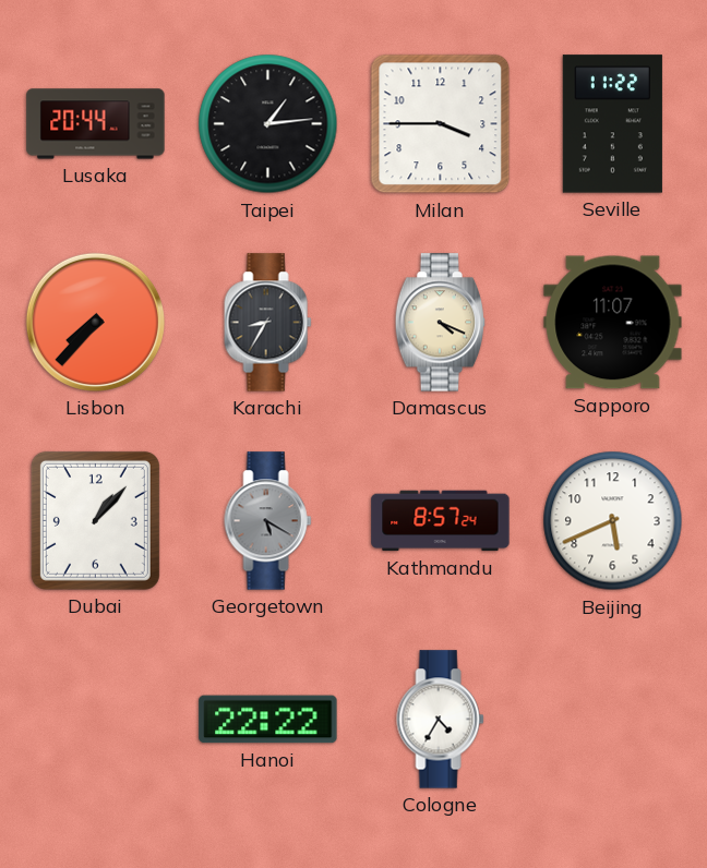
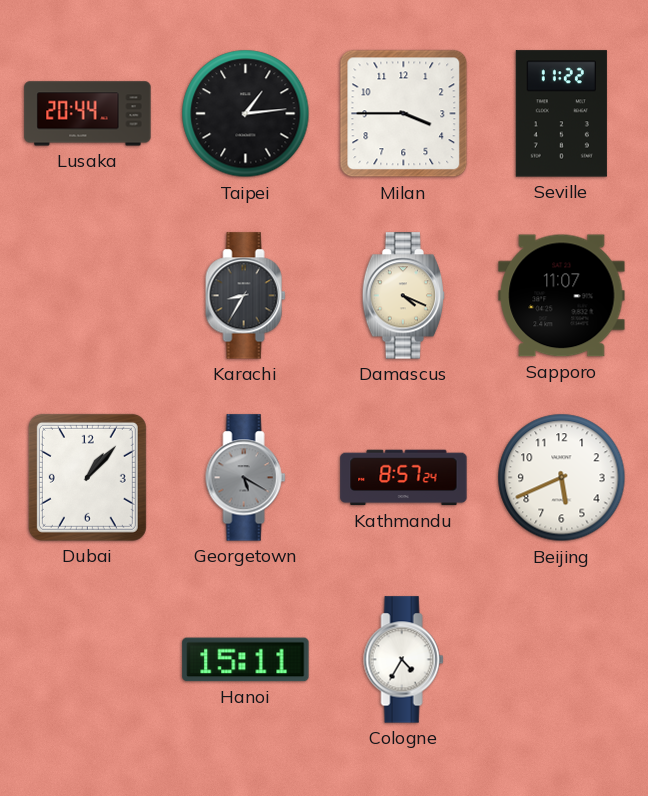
Lisbon: 7:37 -> none (95, 322)
Hanoi: 22:22 -> 15:11 (246, 660)
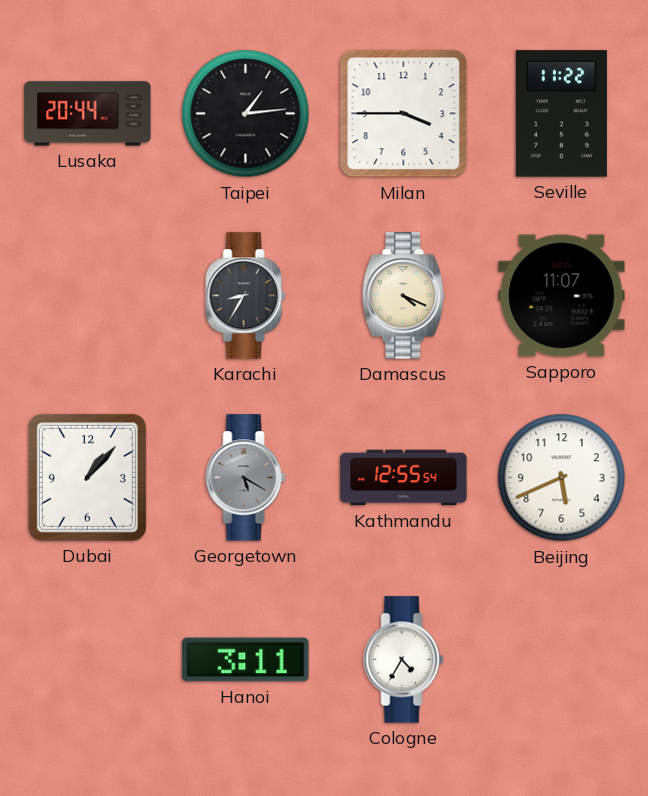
Kathmandu: 8:57 -> 12:55 (404, 478)
Hanoi: 15:11 -> 3:11 (246, 660)
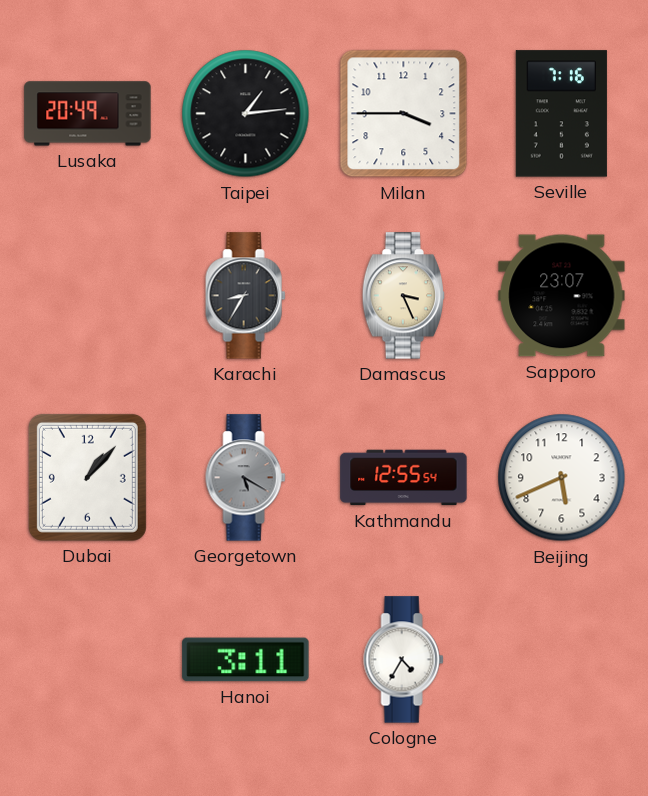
Lusaka: 20:44 -> 20:49 (88, 114)
Seville: 11:22 -> 7:16 (561, 114)
Damascus: 4:19 -> 3:26 (404, 296)
Sapporo: 11:07 -> 23:07 (562, 296)
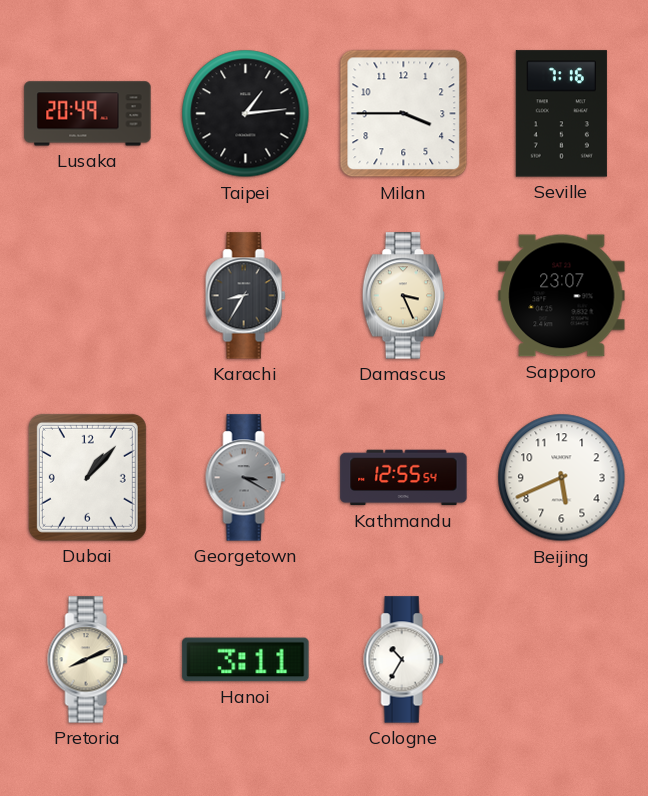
Georgetown: 5:20 -> 3:20 (246, 478)
Pretoria: none -> 8:11 (88, 660)
Cologne: 4:35 -> 10:35 (404, 660)
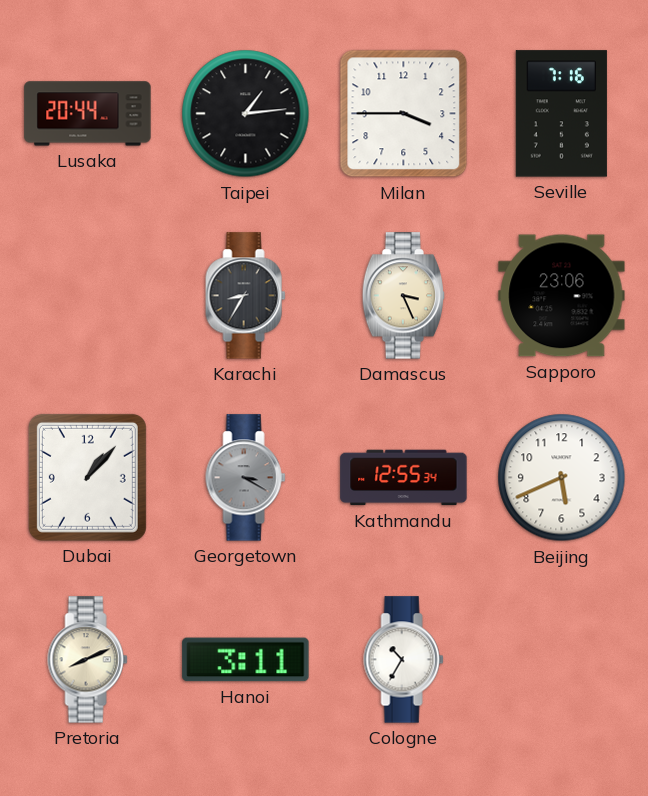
Lusaka: 20:49 -> 20:44 (88, 114)
Sapporo: 23:07 -> 23:06 (562, 296)
Kathmandu: 12:55:54 -> 12:55:34 (404, 478)
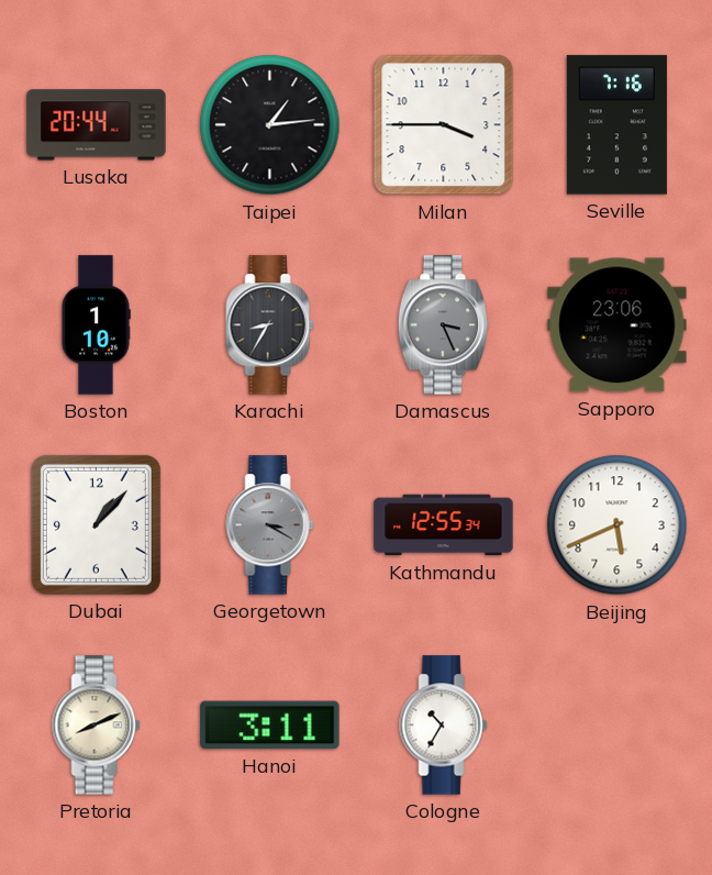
Boston: none -> 1:10 (96, 325)
Damascus dial: cream -> grey (444, 325)
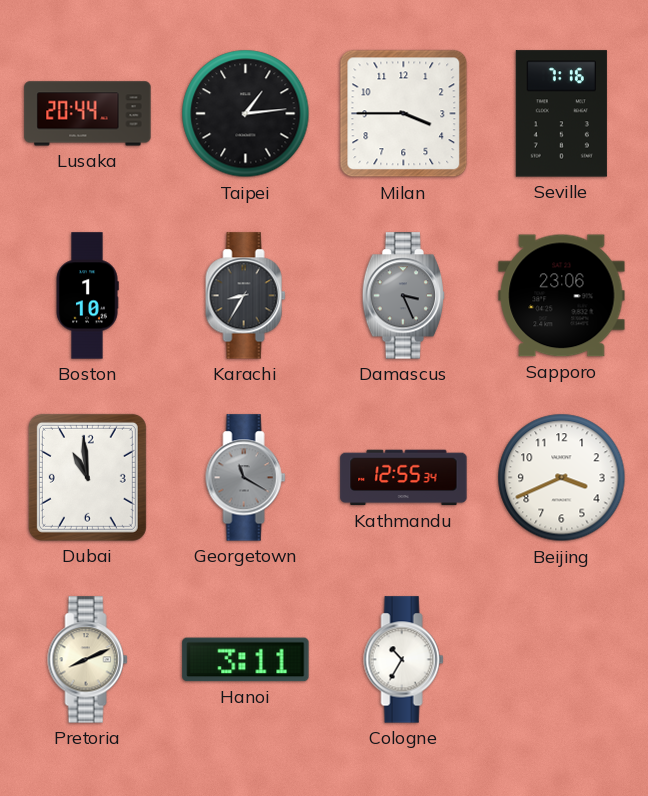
Dubai: 1:07 -> 10:59 (87, 477)
Georgetown: 3:20 -> 11:20 (246, 478)
Beijing: 5:41 -> 3:41 (562, 478)
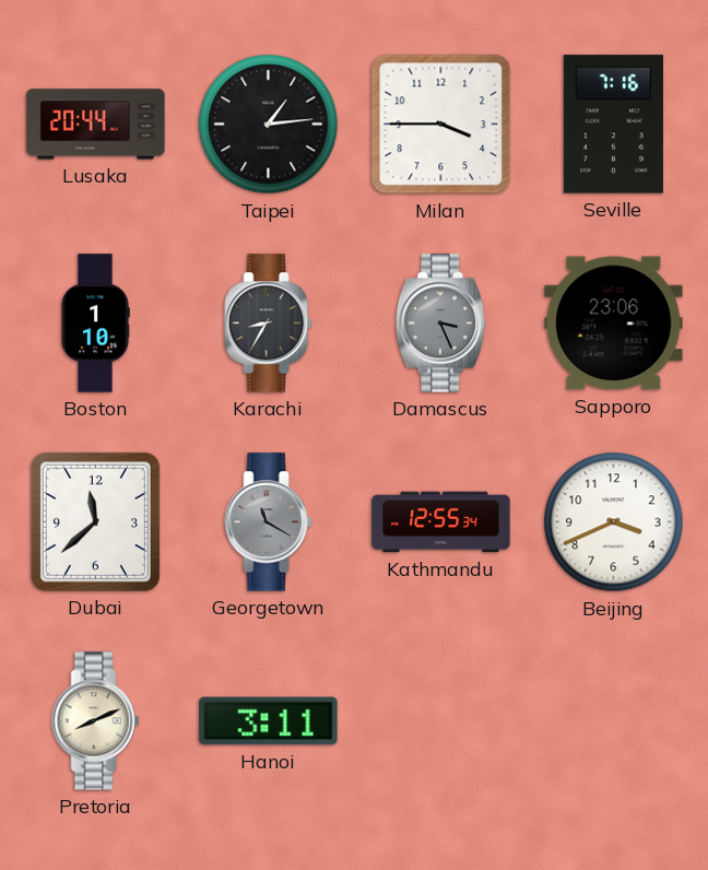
Dubai: 10:59 -> 11:38 (95, 521)
Cologne: 10:35 -> none (404, 660)
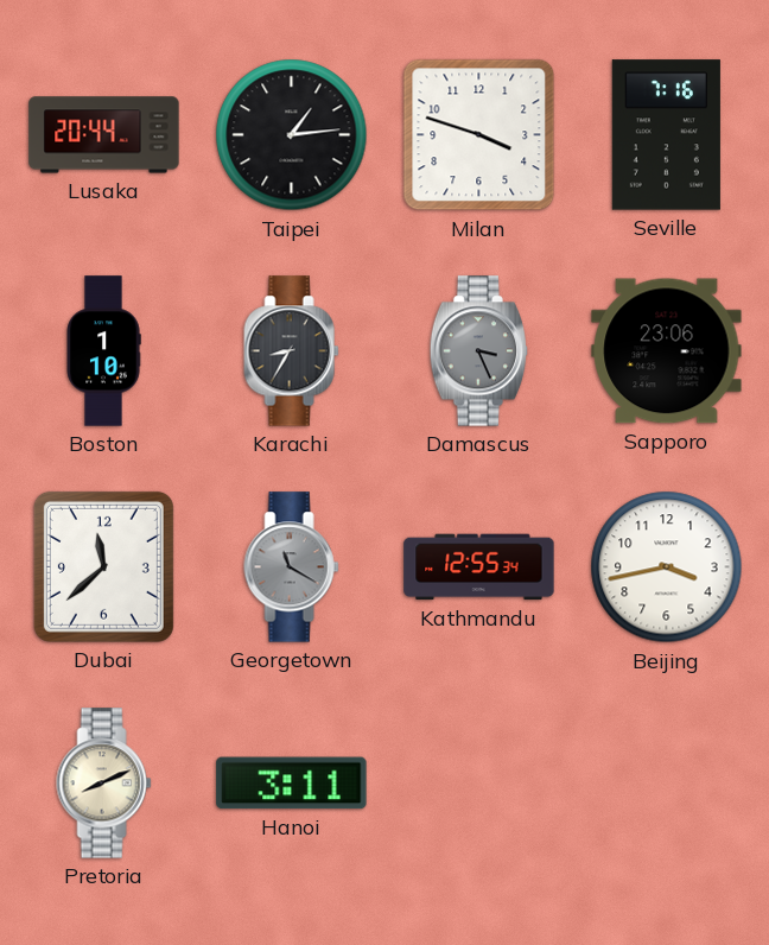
Milan: 3:45 -> 3:48 (479, 135)
Beijing: 3:41 -> 3:43 (667, 567)
